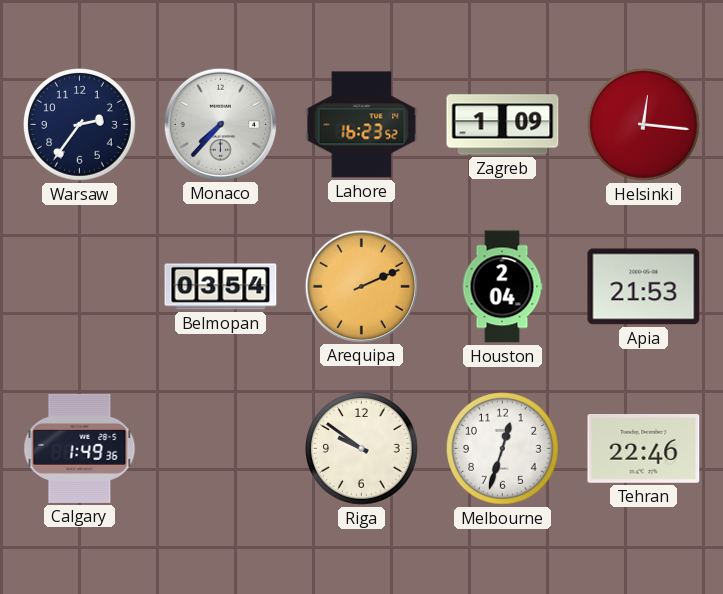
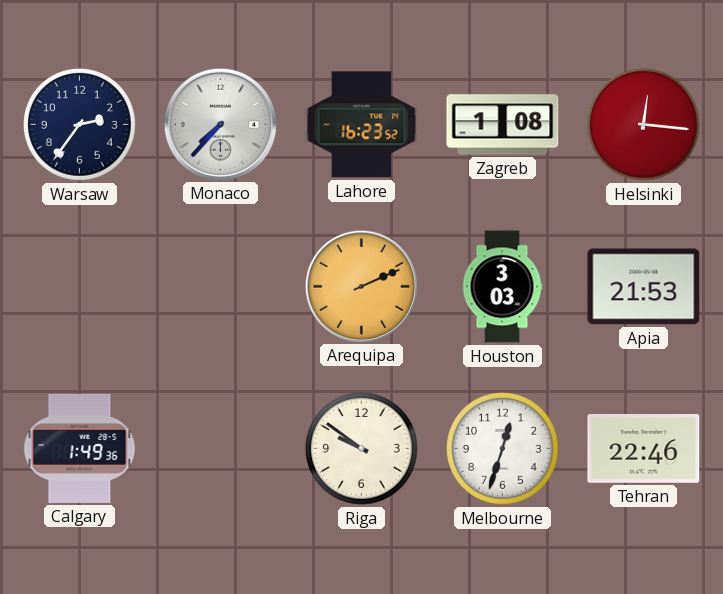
Zagreb: 1:09 -> 1:08 (503, 125)
Belmopan: 03:54 -> none (221, 287)
Houston: 2:04 -> 3:03 (502, 287)
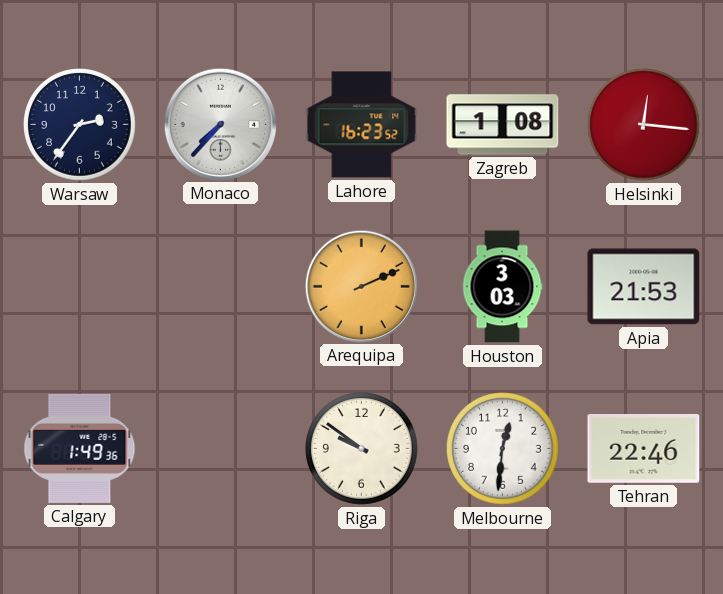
Melbourne: 12:33 -> 12:31 (503, 449)
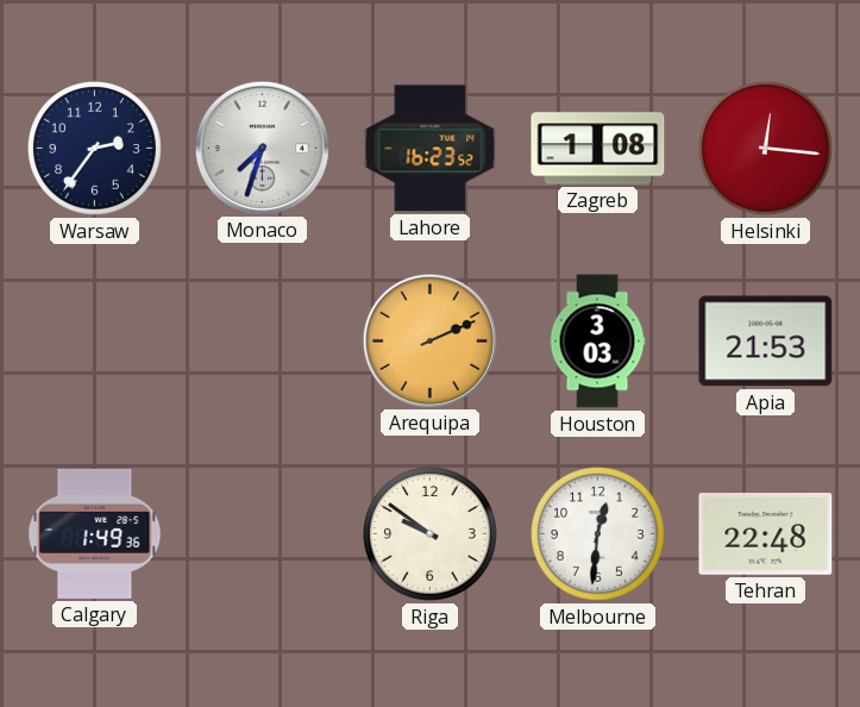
Monaco: 7:37 -> 7:33 (262, 148)
Tehran: 22:46 -> 22:48 (766, 534)
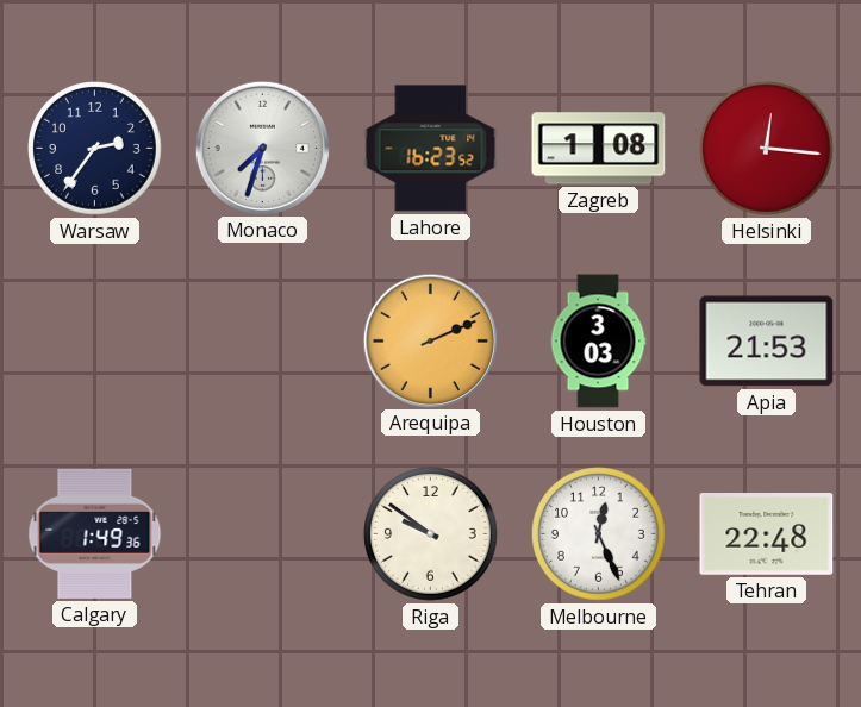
Melbourne: 12:31 -> 12:26 (599, 534)
